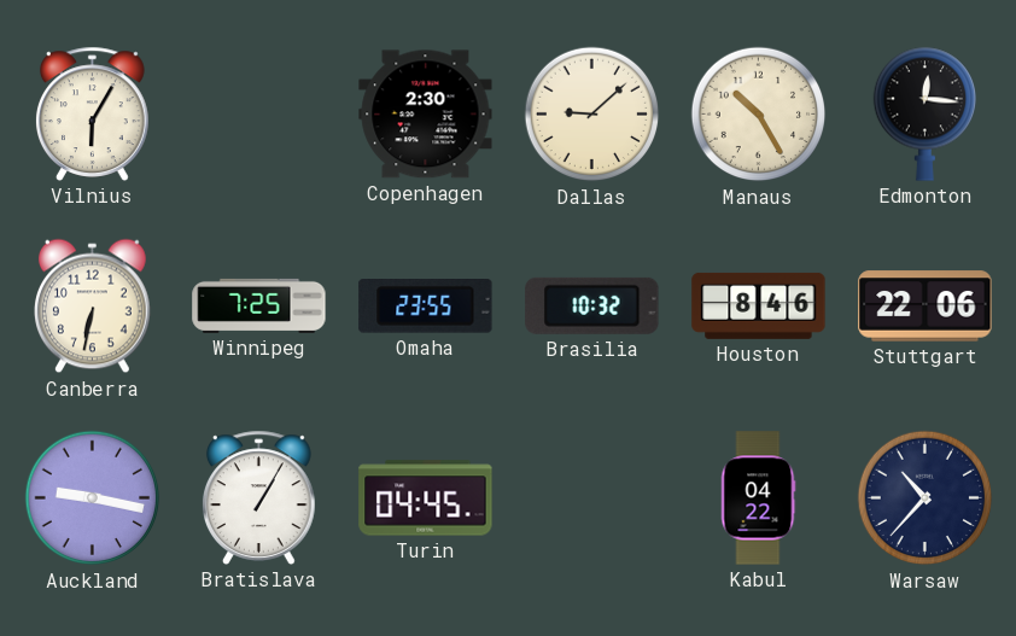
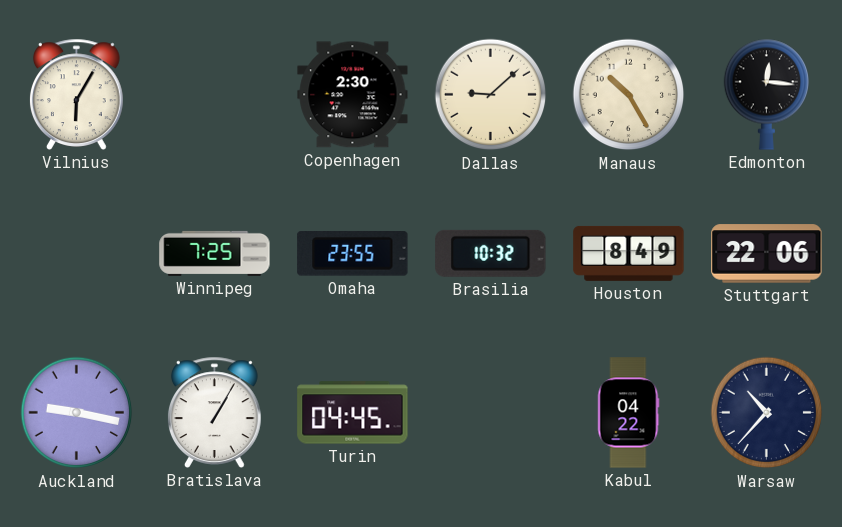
Canberra: 6:32 -> none (93, 307)
Houston: 8:46 -> 8:49 (629, 253)
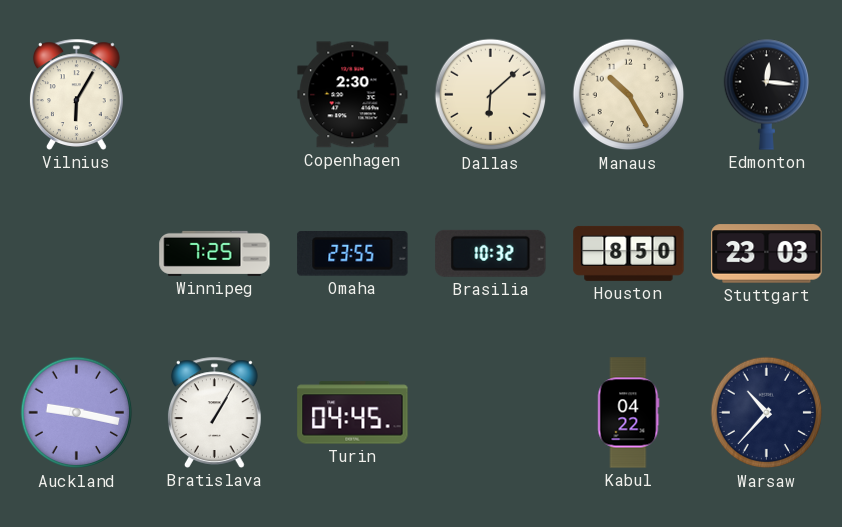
Dallas: 9:08 -> 6:08 (491, 95)
Houston: 8:49 -> 8:50 (629, 253)
Stuttgart: 22:06 -> 23:03 (767, 254)
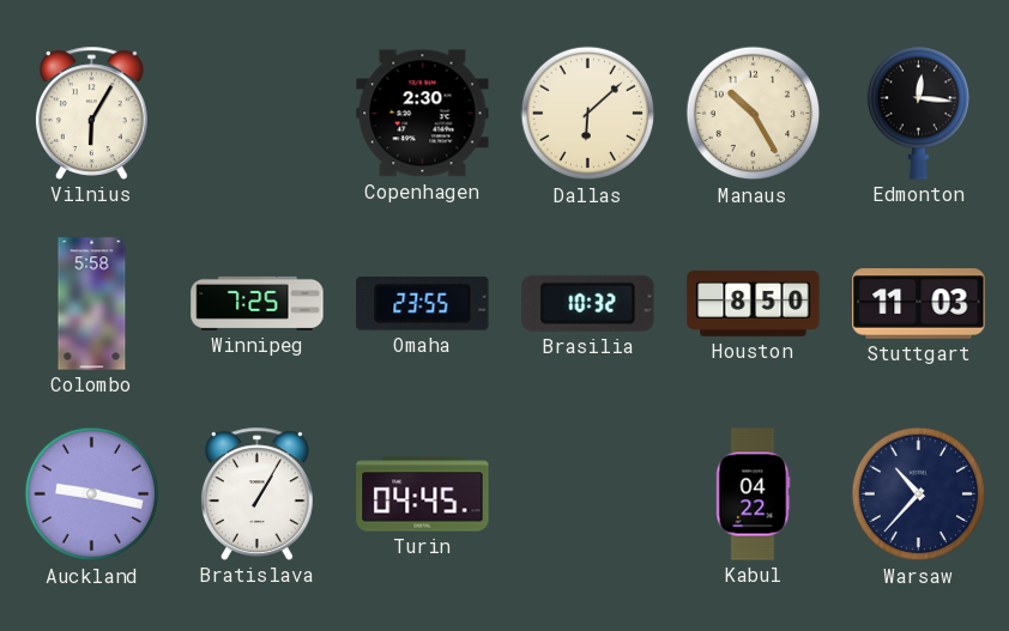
Colombo: none -> 5:58 (92, 304)
Stuttgart: 23:03 -> 11:03 (919, 304)
